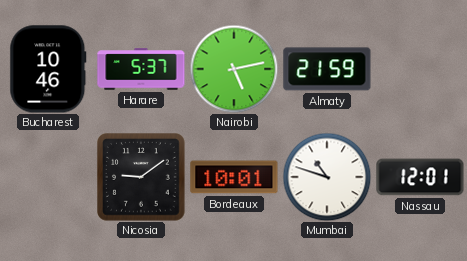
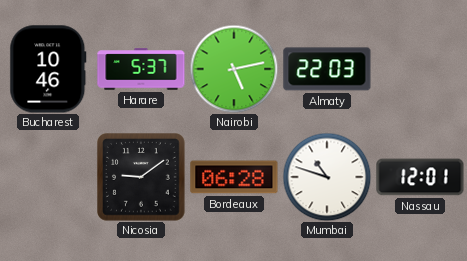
Almaty: 21:59 -> 22:03 (327, 69)
Bordeaux: 10:01 -> 06:28 (234, 177)
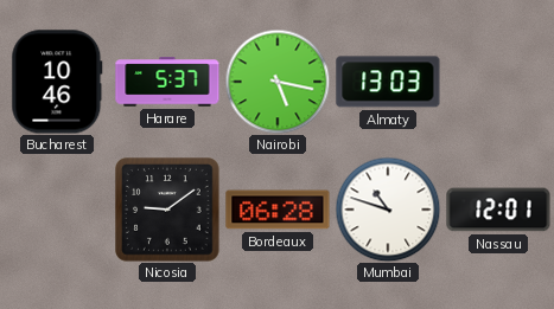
Nairobi: 5:13 -> 5:17 (278, 82)
Almaty: 22:03 -> 13:03 (388, 82)
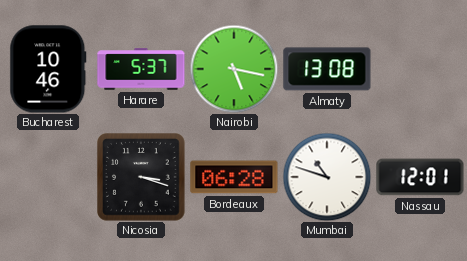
Almaty: 13:03 -> 13:08 (327, 69)
Nicosia: 9:09 -> 3:18 (142, 178)
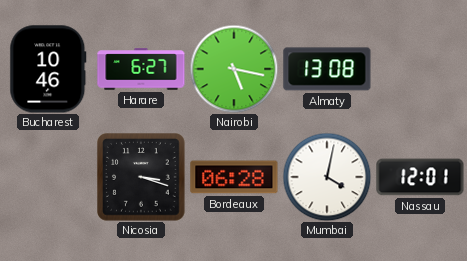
Harare: 5:37 -> 6:27 (141, 69)
Mumbai: 10:48 -> 4:02 (327, 177)
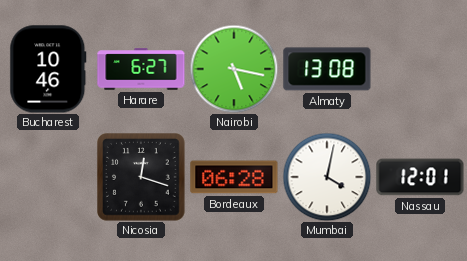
Nicosia: 3:18 -> 12:18 (142, 178)
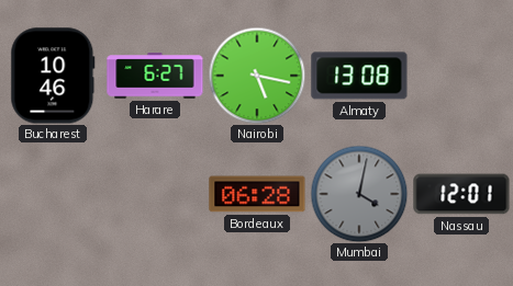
Nicosia: 12:18 -> none (142, 178)
Mumbai dial: white -> grey (359, 194)
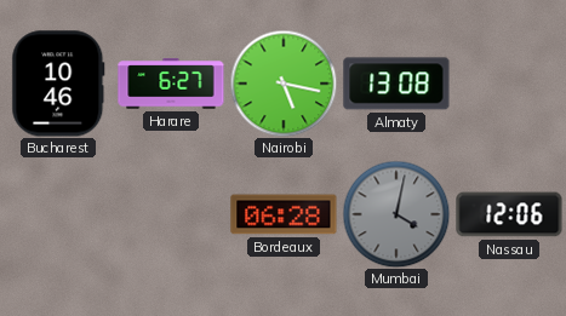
Nassau: 12:01 -> 12:06 (509, 214)
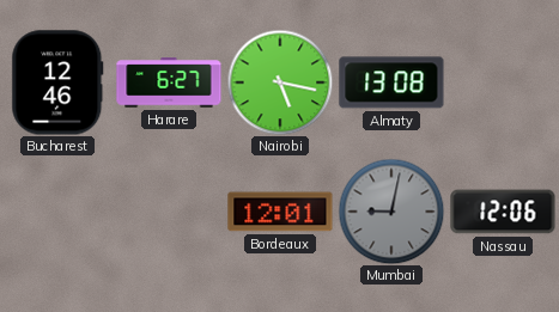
Bucharest: 10:46 -> 12:46 (57, 82)
Bordeaux: 06:28 -> 12:01 (280, 212)
Mumbai: 4:02 -> 9:02 (391, 212)
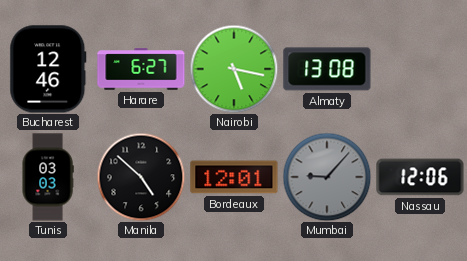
Tunis: none -> 03:03 (48, 177)
Manila: none -> 4:52 (141, 177)
Mumbai: 9:02 -> 9:07 (327, 177)
